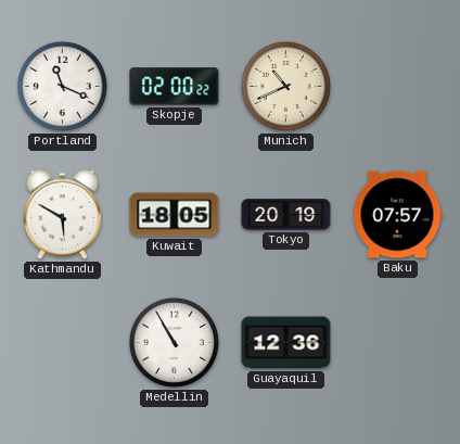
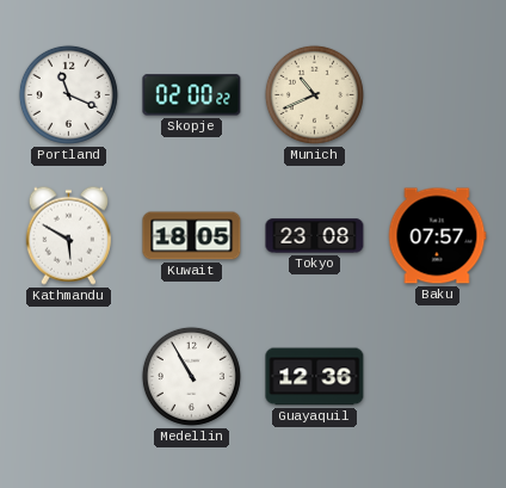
Tokyo: 20:19 -> 23:08 (315, 236)
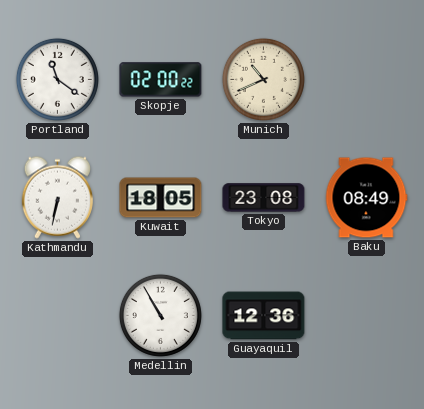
Portland: 11:19 -> 11:21 (57, 79)
Kathmandu: 5:50 -> 6:32 (57, 197)
Baku: 07:57 -> 08:49 (366, 198)
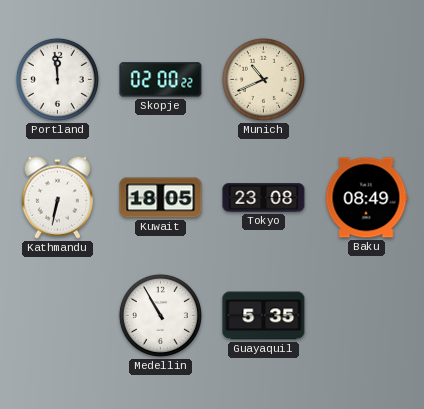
Portland: 11:21 -> 11:59 (57, 79)
Guayaquil: 12:36 -> 5:35 (264, 316)
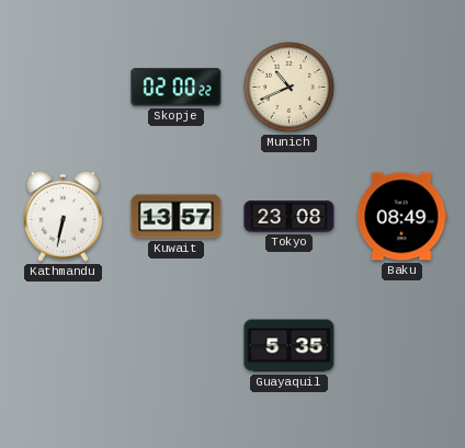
Portland: 11:59 -> none (57, 79)
Kuwait: 18:05 -> 13:57 (177, 217)
Medellin: 10:55 -> none (160, 315)
